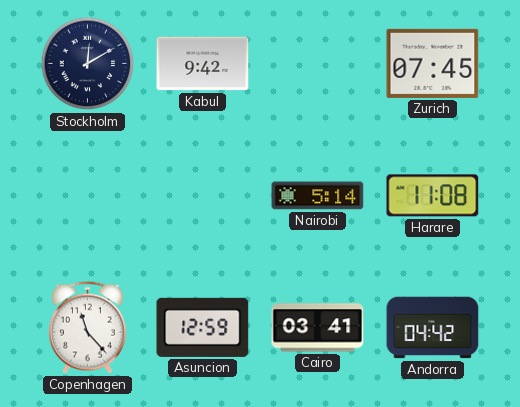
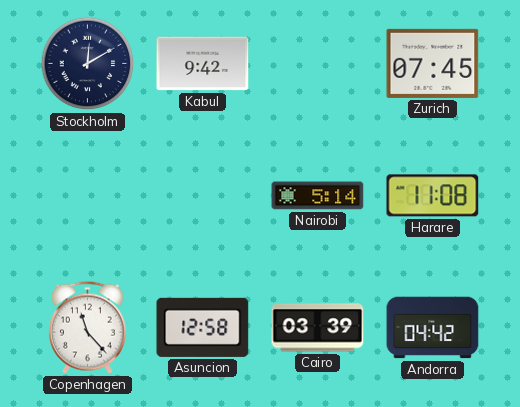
Asuncion: 12:59 -> 12:58 (203, 327)
Cairo: 03:41 -> 03:39 (318, 328)
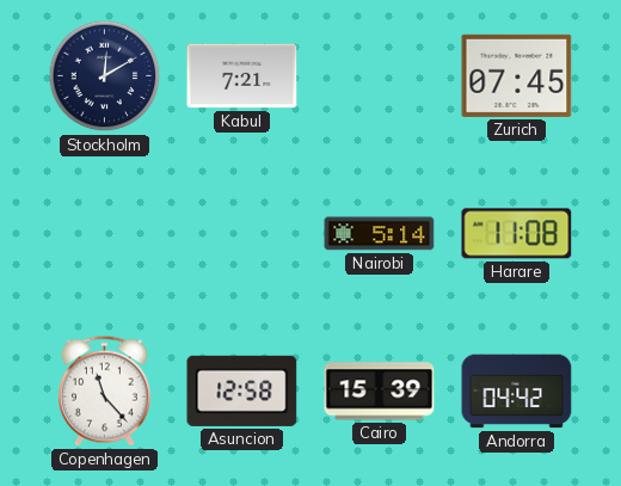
Kabul: 9:42 -> 7:21 (242, 76)
Cairo: 03:39 -> 15:39 (380, 392)
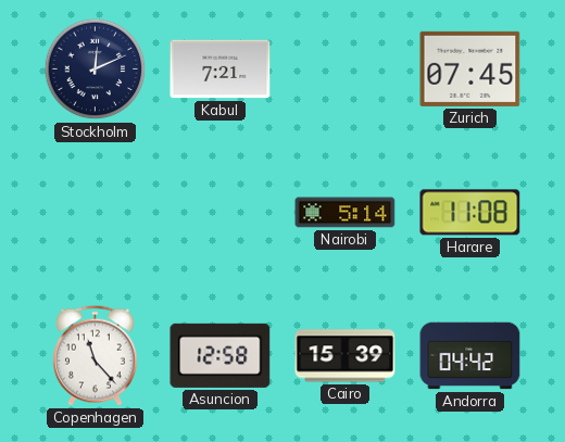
Stockholm: 12:10 -> 12:11 (96, 70)
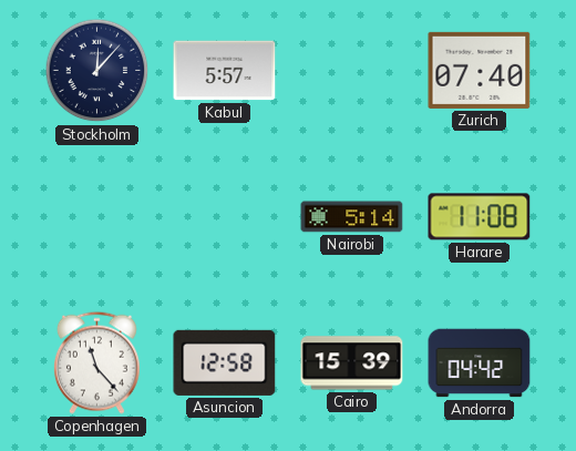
Stockholm: 12:11 -> 12:07 (97, 71)
Kabul: 7:21 -> 5:57 (225, 71)
Zurich: 07:45 -> 07:40 (480, 70)
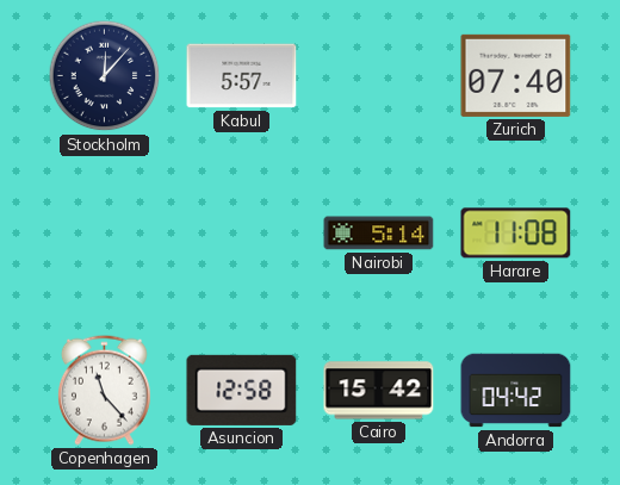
Cairo: 15:39 -> 15:42 (379, 391)
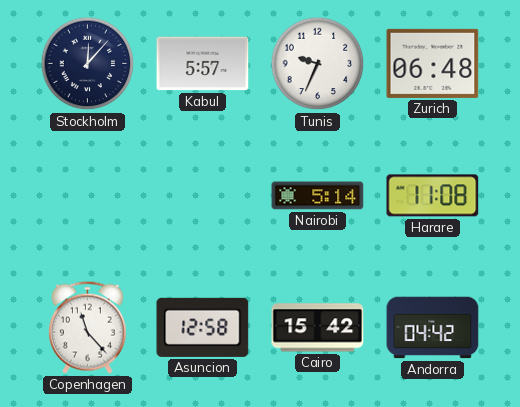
Tunis: none -> 9:34 (318, 64)
Zurich: 07:40 -> 06:48 (433, 63)
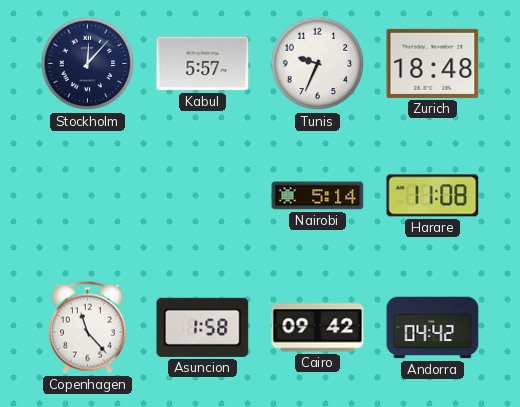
Zurich: 06:48 -> 18:48 (433, 63)
Asuncion: 12:58 -> 1:58 (203, 327)
Cairo: 15:42 -> 09:42 (318, 328)
